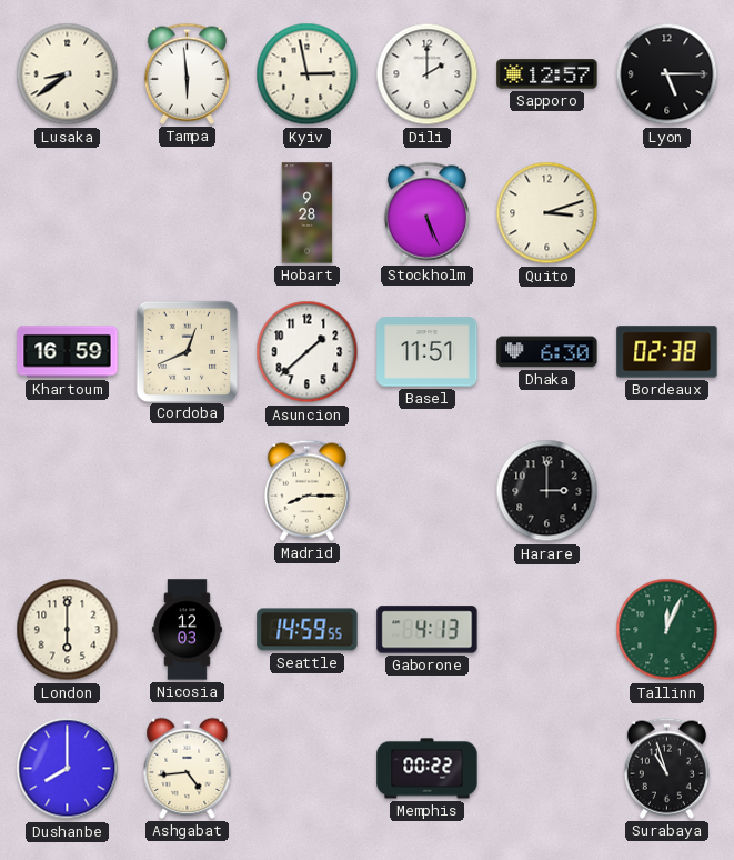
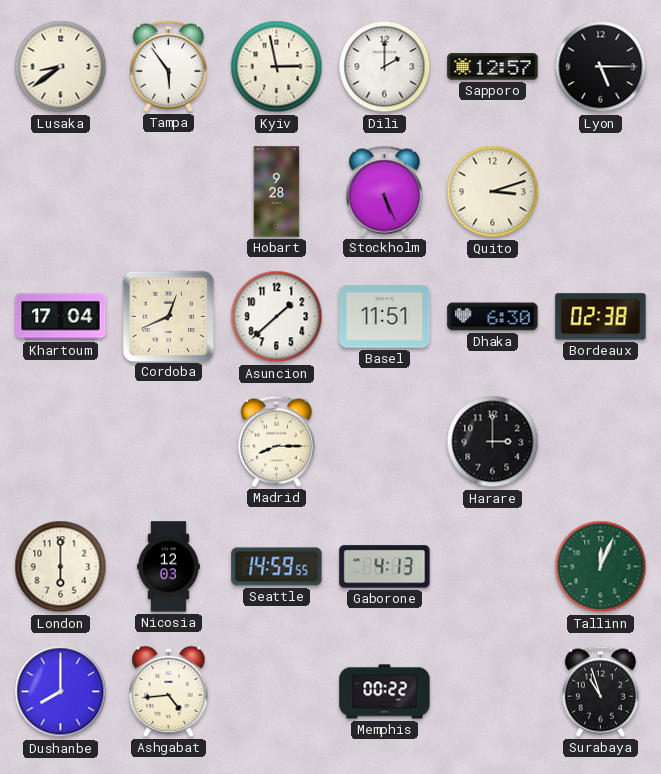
Tampa: 5:59 -> 5:54 (168, 66)
Khartoum: 16:59 -> 17:04 (61, 317)
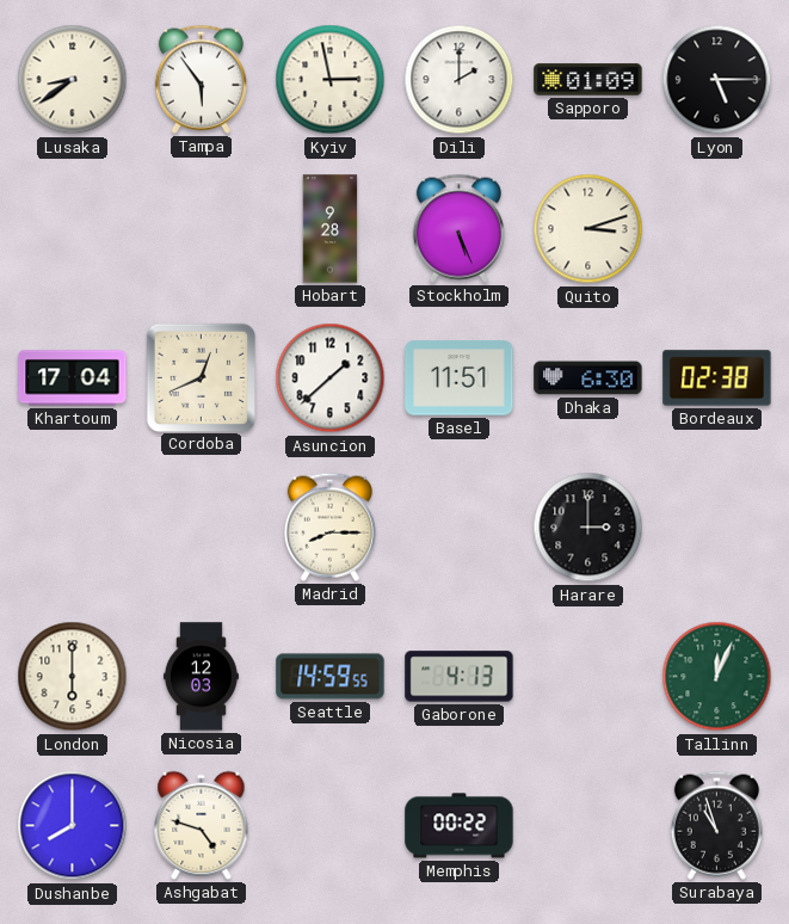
Sapporo: 12:57 -> 01:09 (588, 80)
Ashgabat: 4:44 -> 4:48 (202, 825)
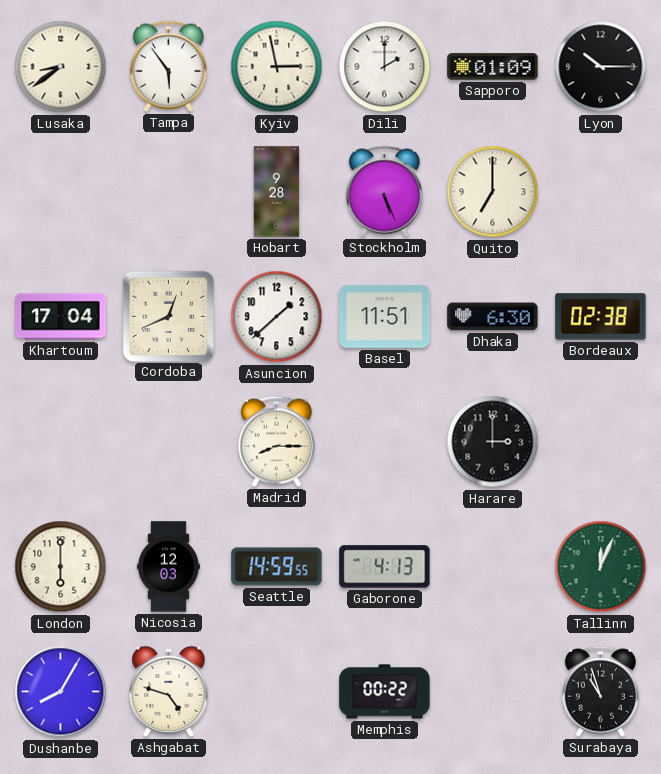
Lyon: 5:15 -> 10:15 (601, 67)
Quito: 3:12 -> 7:00 (493, 192)
Dushanbe: 8:00 -> 8:05 (61, 692)
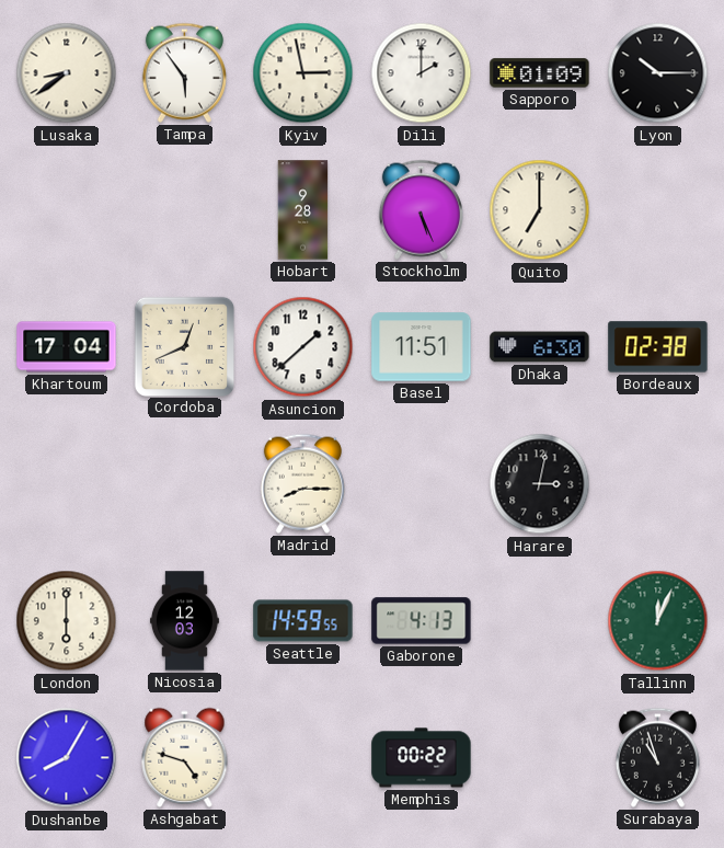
Harare: 3:00 -> 3:02 (540, 484)
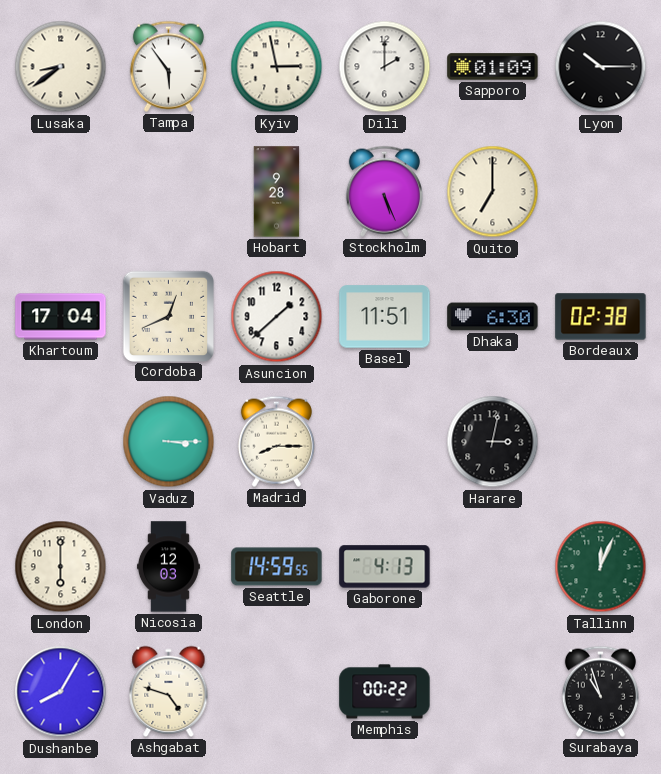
Vaduz: none -> 3:15 (169, 442)
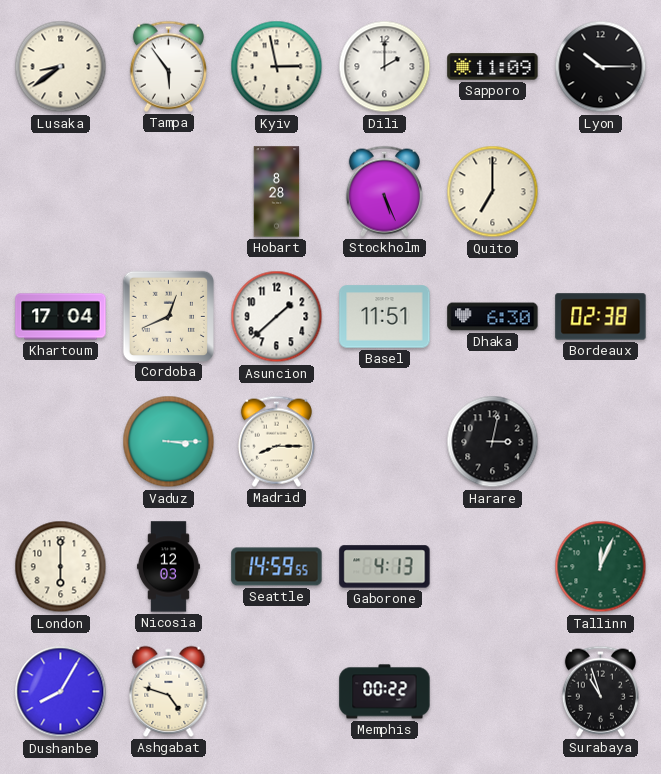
Sapporo: 01:09 -> 11:09 (493, 67)
Hobart: 9:28 -> 8:28 (277, 192)
